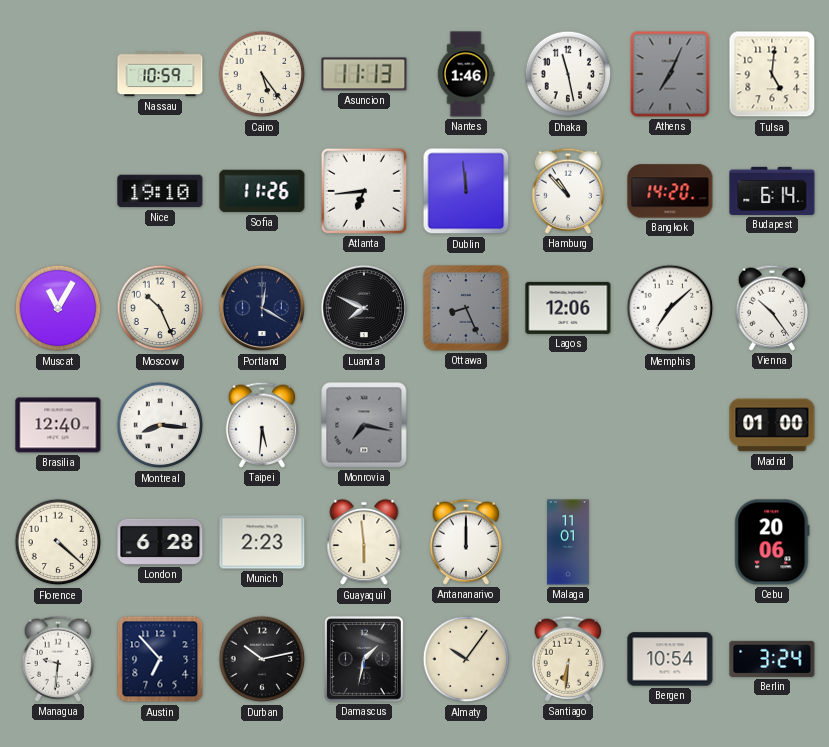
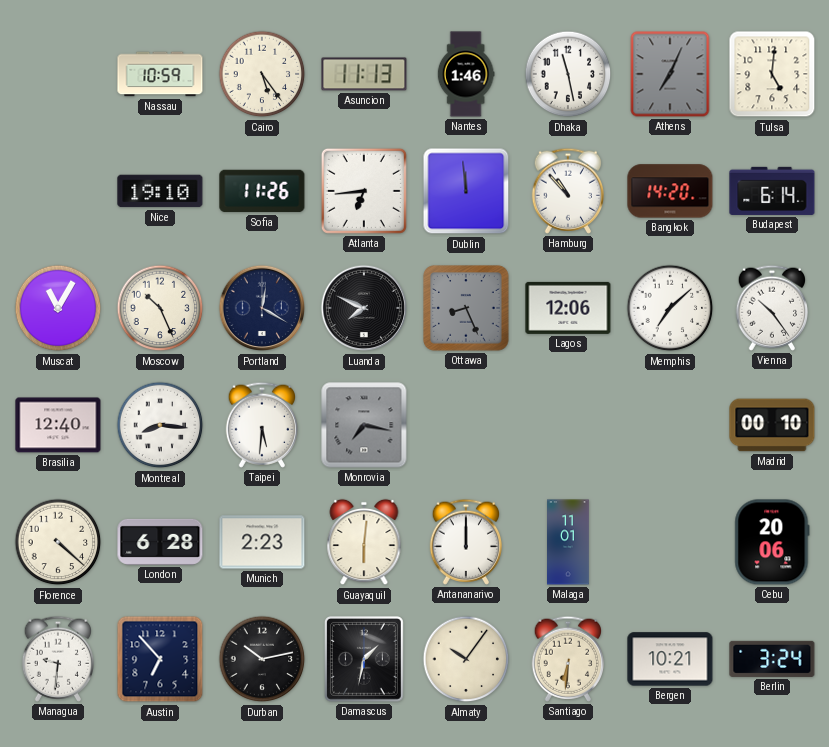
Madrid: 01:00 -> 00:10 (772, 425)
Guayaquil: 5:59 -> 6:01 (364, 542)
Bergen: 10:54 -> 10:21 (670, 659)
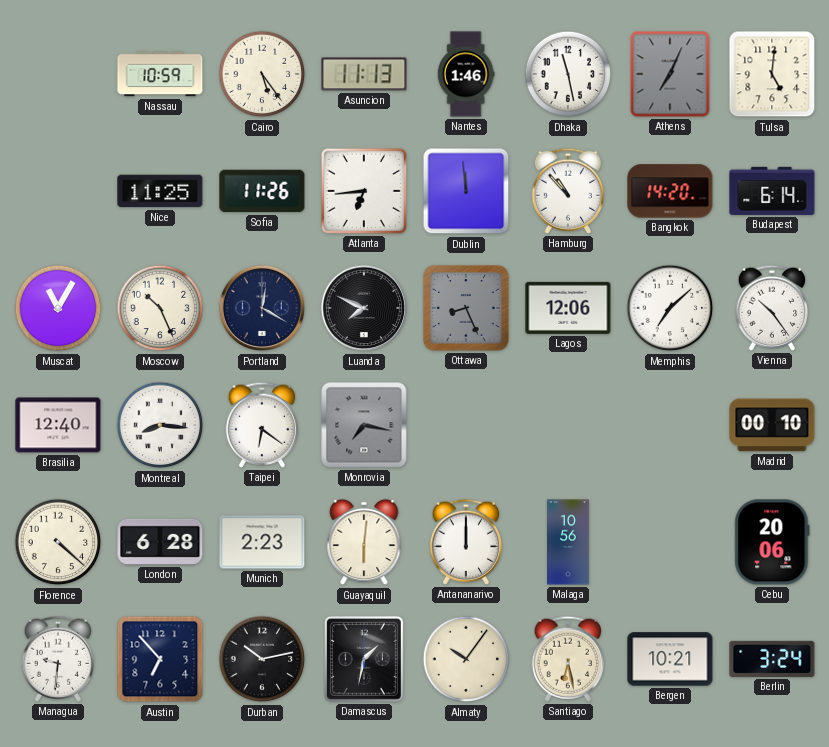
Nice: 19:10 -> 11:25 (160, 191)
Taipei: 5:31 -> 6:21 (261, 425)
Malaga: 11:01 -> 10:56 (568, 542)
Santiago: 6:31 -> 6:28 (567, 659)
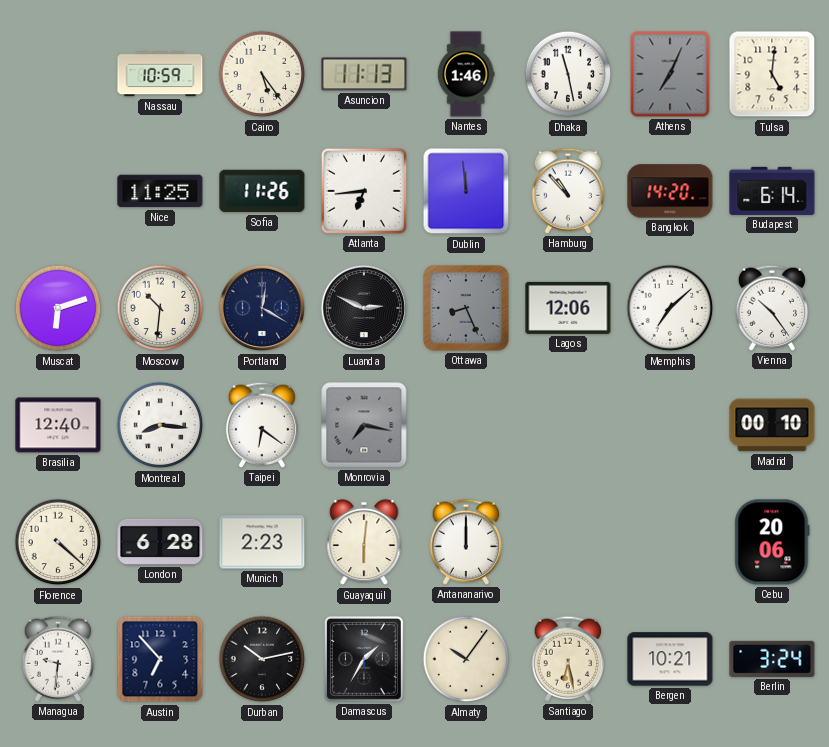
Muscat: 11:05 -> 6:12 (58, 308)
Moscow: 10:26 -> 10:31 (160, 308)
Luanda: 7:49 -> 2:49 (364, 308)
Malaga: 10:56 -> none (568, 542)
Damascus: 1:32 -> 1:35 (364, 659)
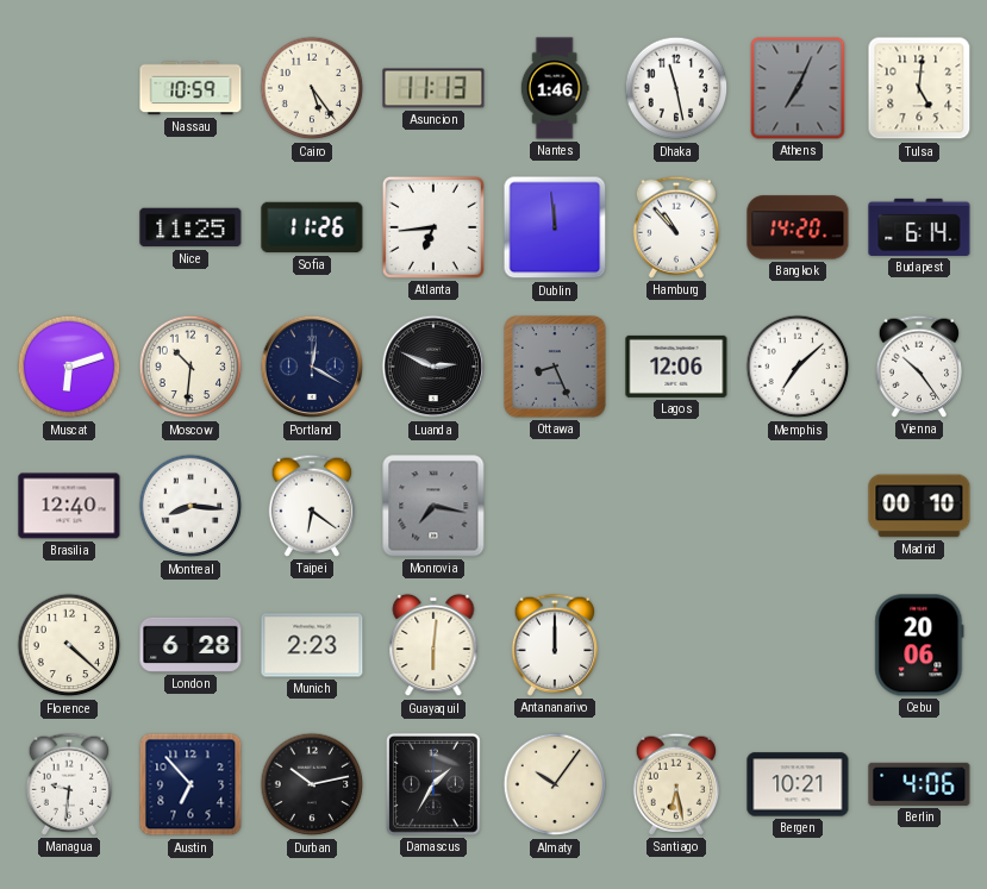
Berlin: 3:24 -> 4:06 (919, 784)
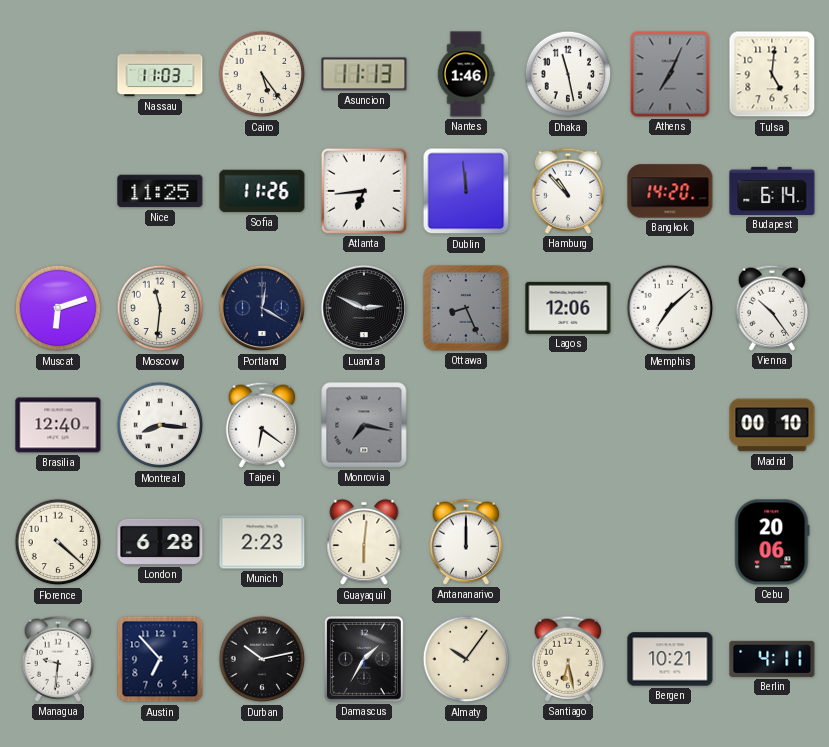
Nassau: 10:59 -> 11:03 (160, 74)
Moscow: 10:31 -> 11:31 (160, 308)
Berlin: 4:06 -> 4:11 (772, 659)
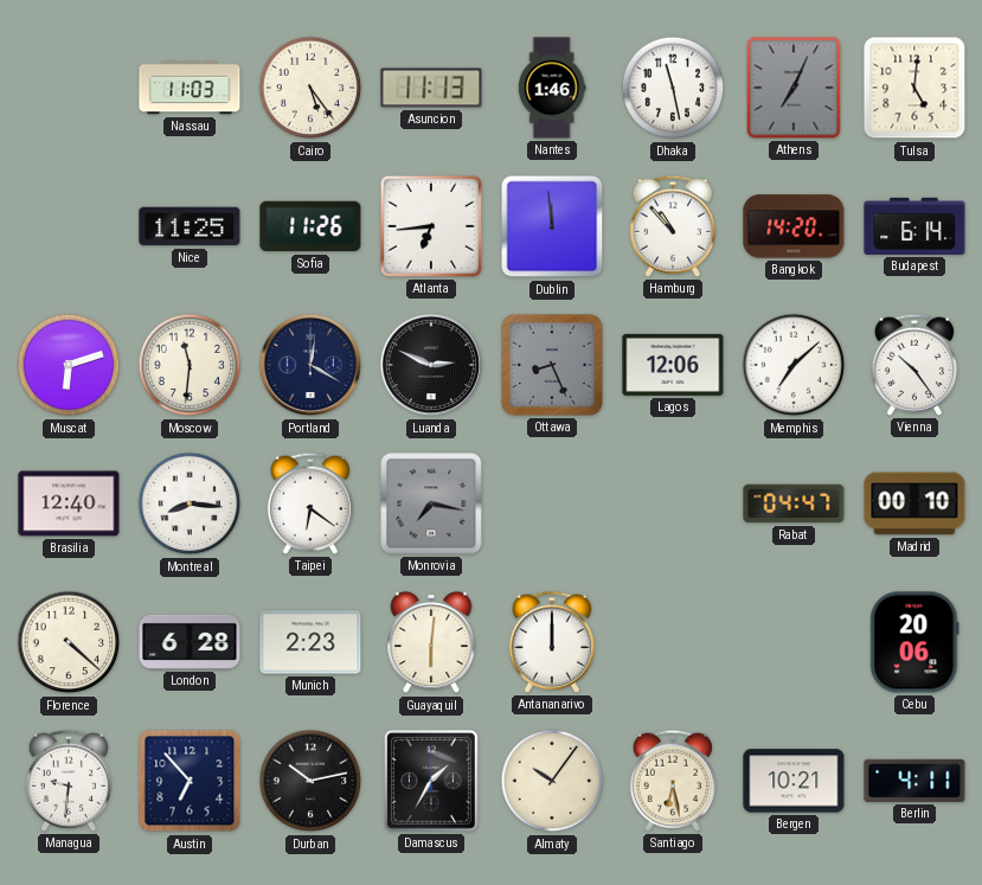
Rabat: none -> 04:47 (794, 504)
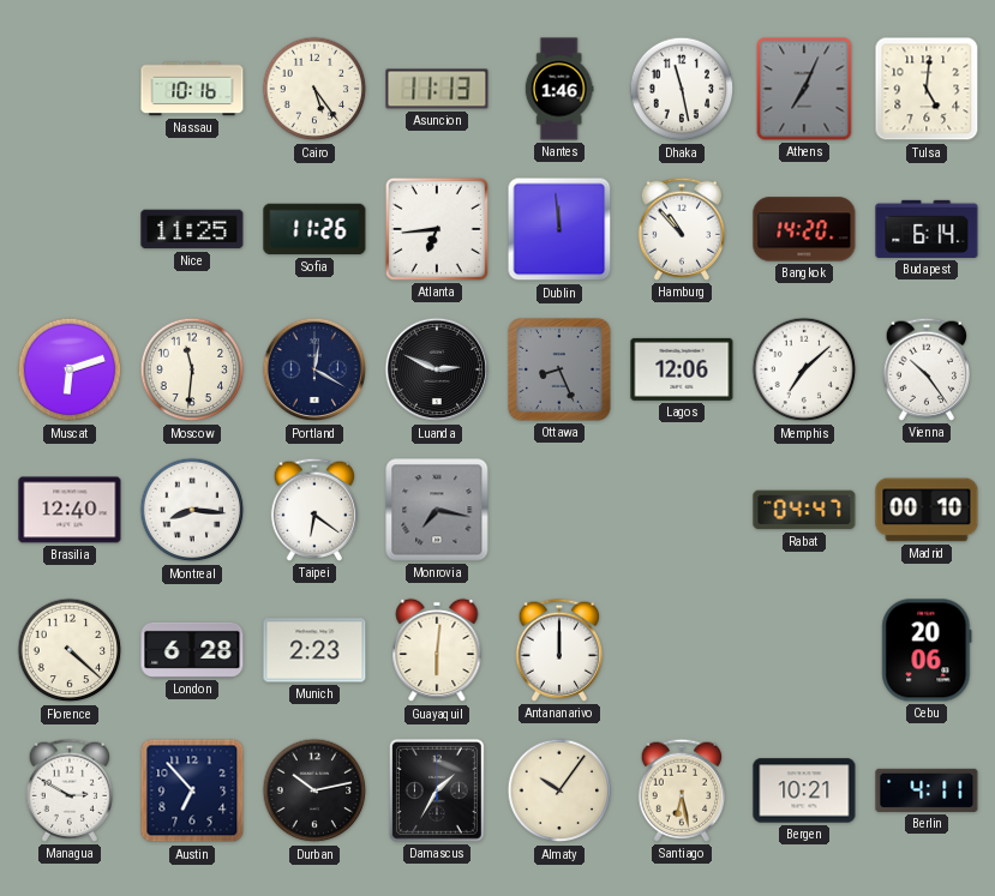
Nassau: 11:03 -> 10:16 (192, 89)
Managua: 9:31 -> 2:50 (68, 790)
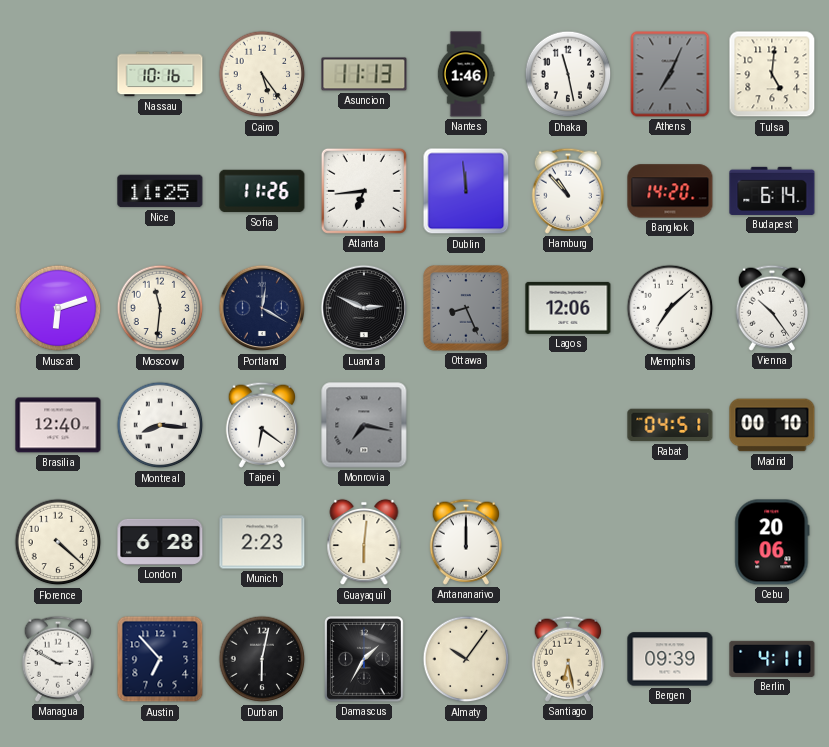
Rabat: 04:47 -> 04:51 (670, 425)
Durban: 10:13 -> 6:02 (262, 659)
Bergen: 10:21 -> 09:39 (670, 659)
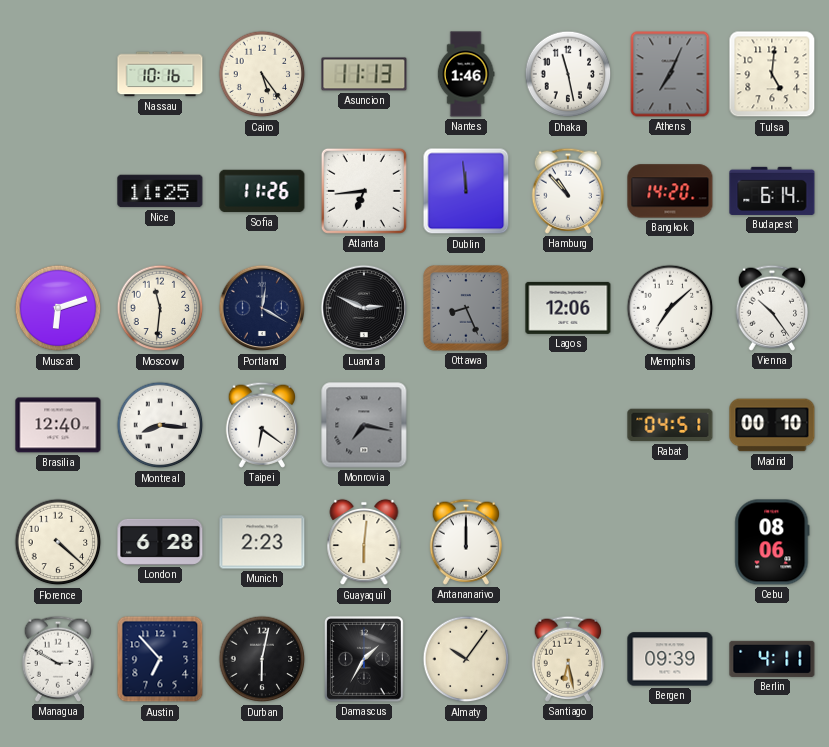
Cebu: 20:06 -> 08:06 (772, 542)
